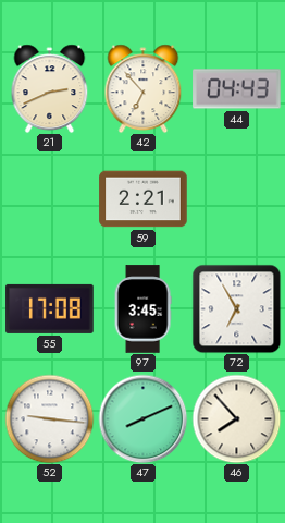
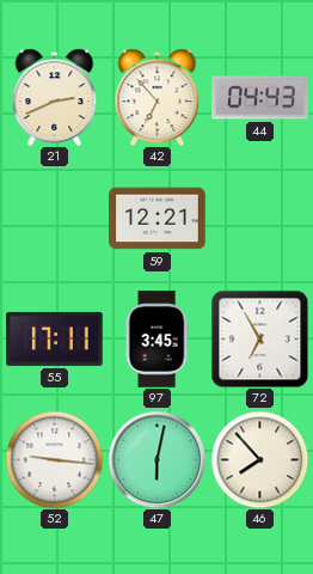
59: 2:21 -> 12:21 (158, 219)
55: 17:08 -> 17:11 (55, 338)
47: 8:11 -> 6:02 (156, 459)
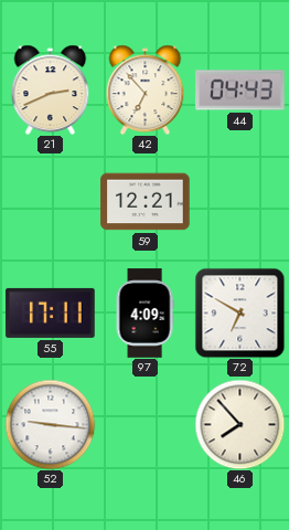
97: 3:45 -> 4:09 (144, 314)
72: 6:55 -> 6:50 (239, 312)
47: 6:02 -> none (156, 459)
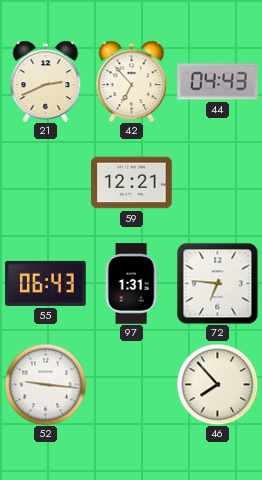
55: 17:11 -> 06:43 (46, 283)
97: 4:09 -> 1:31 (131, 284)
72: 6:50 -> 6:46 (217, 283)
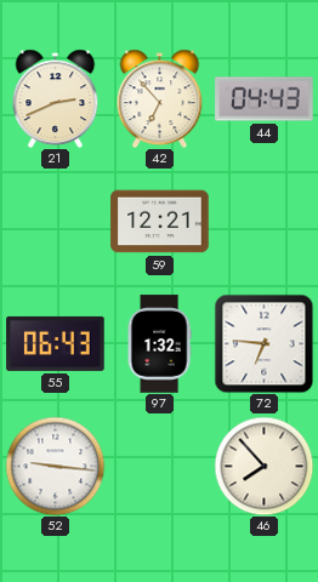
97: 1:31 -> 1:32 (159, 344)
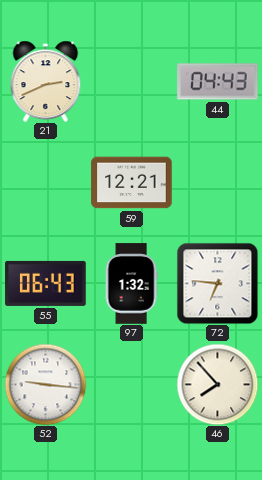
42: 6:53 -> none (160, 98)
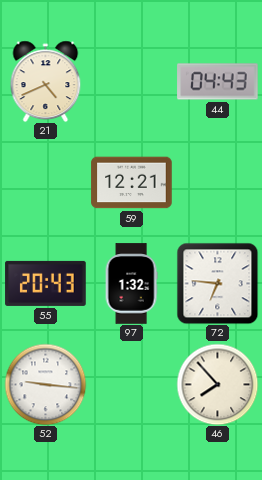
21: 2:41 -> 4:41 (46, 81)
55: 06:43 -> 20:43 (46, 283)
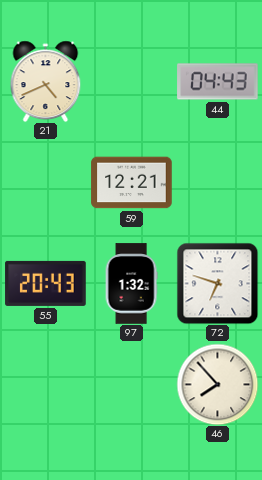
72: 6:46 -> 6:48 (217, 283)
52: 9:16 -> none (45, 384)
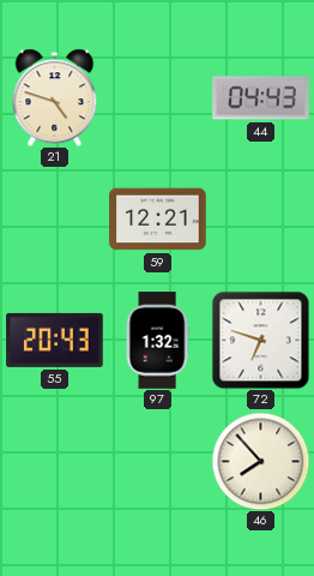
21: 4:41 -> 4:48 (55, 97)
